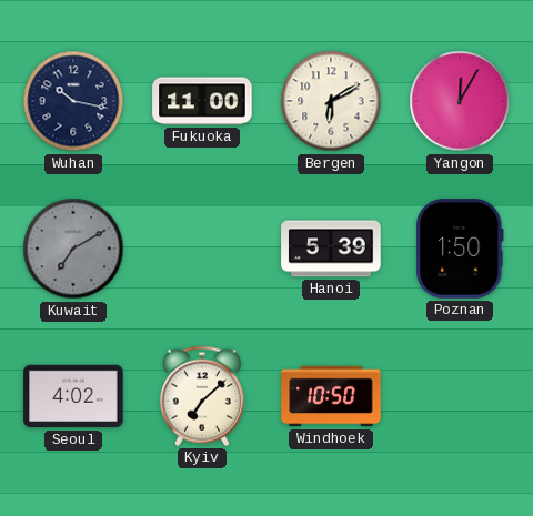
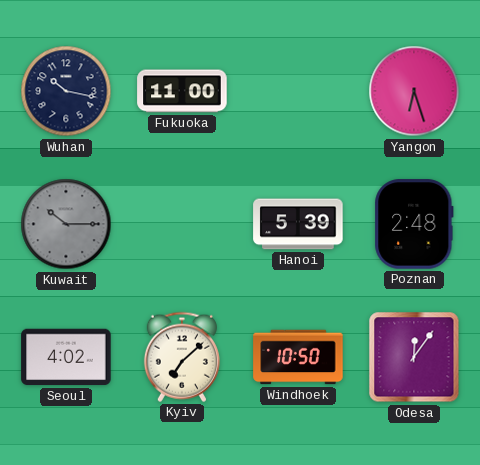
Bergen: 6:10 -> none (331, 101)
Yangon: 12:05 -> 6:27 (414, 91)
Kuwait: 7:10 -> 10:15 (66, 224)
Poznan: 1:50 -> 2:48 (414, 224)
Odesa: none -> 12:06 (414, 357)
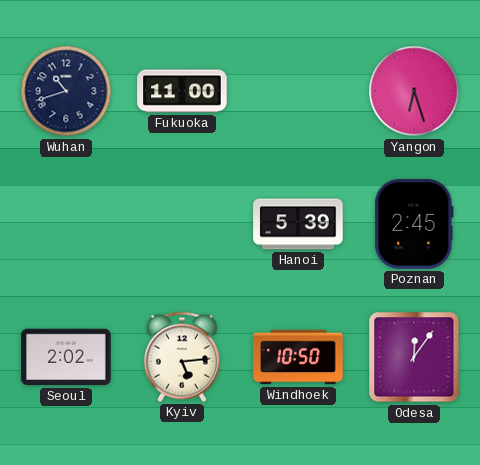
Wuhan: 10:17 -> 10:42 (66, 91)
Kuwait: 10:15 -> none (66, 224)
Poznan: 2:48 -> 2:45 (414, 224)
Seoul: 4:02 -> 2:02 (66, 357)
Kyiv: 7:08 -> 5:14 (182, 357)
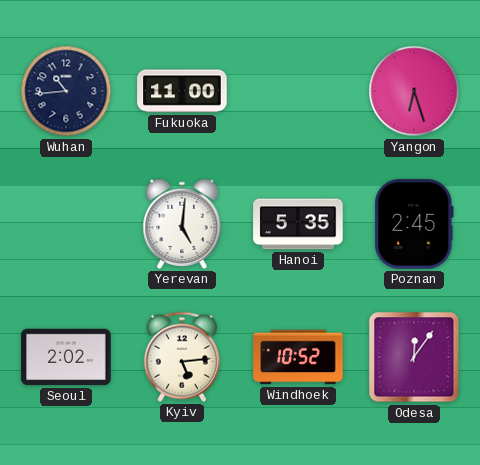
Wuhan: 10:42 -> 10:44 (66, 91)
Yerevan: none -> 5:01 (182, 224)
Hanoi: 5:39 -> 5:35 (298, 224)
Windhoek: 10:50 -> 10:52 (298, 357)
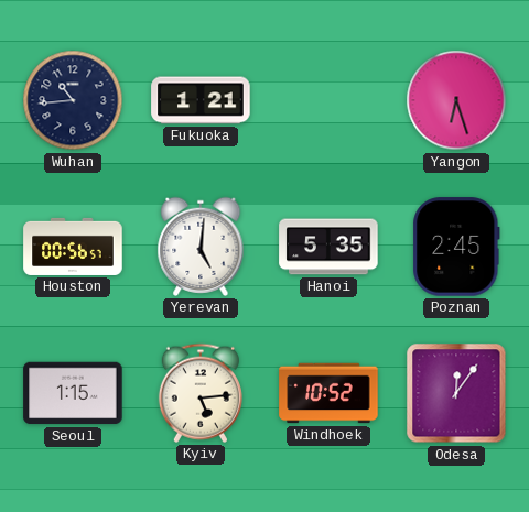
Fukuoka: 11:00 -> 1:21 (201, 100)
Houston: none -> 00:56 (73, 247)
Seoul: 2:02 -> 1:15 (73, 393)
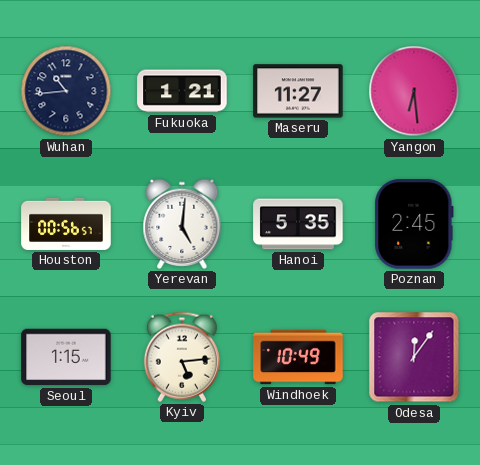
Maseru: none -> 11:27 (298, 91)
Yangon: 6:27 -> 6:29 (414, 91)
Windhoek: 10:52 -> 10:49 (298, 357)
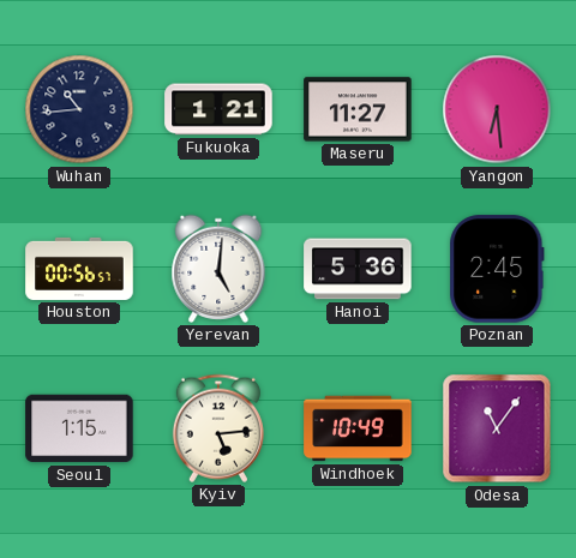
Hanoi: 5:35 -> 5:36 (358, 269)
Odesa: 12:06 -> 11:06 (497, 428)
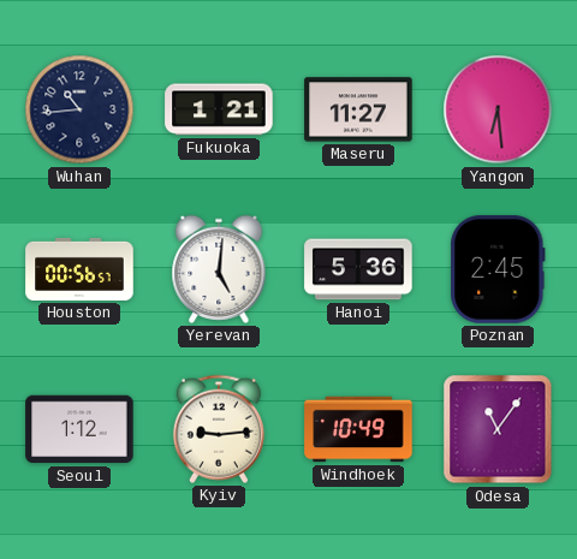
Seoul: 1:15 -> 1:12 (79, 429)
Kyiv: 5:14 -> 9:14 (219, 429)
